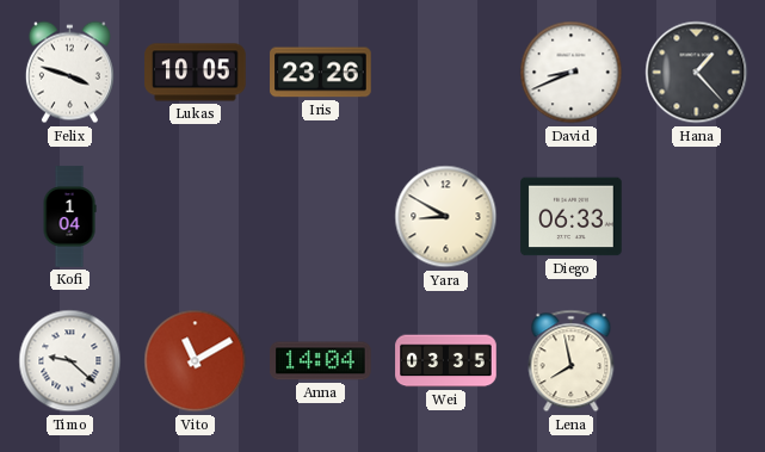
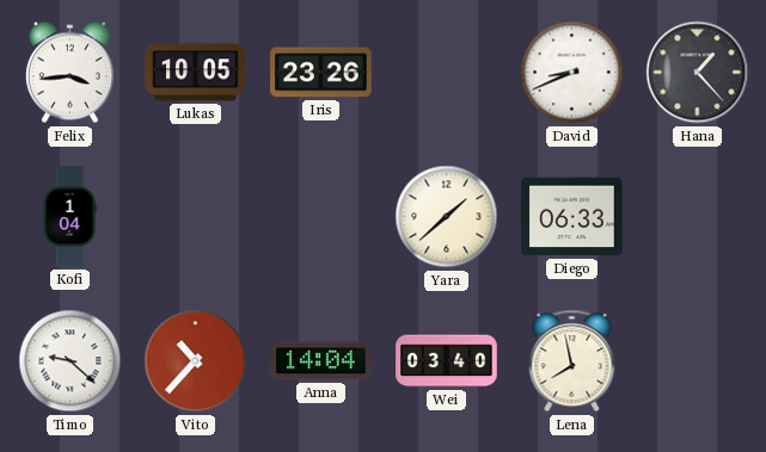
Felix: 3:48 -> 3:44 (69, 73)
Yara: 8:50 -> 1:38 (447, 217)
Vito: 11:10 -> 10:37 (196, 361)
Wei: 03:35 -> 03:40 (447, 361)
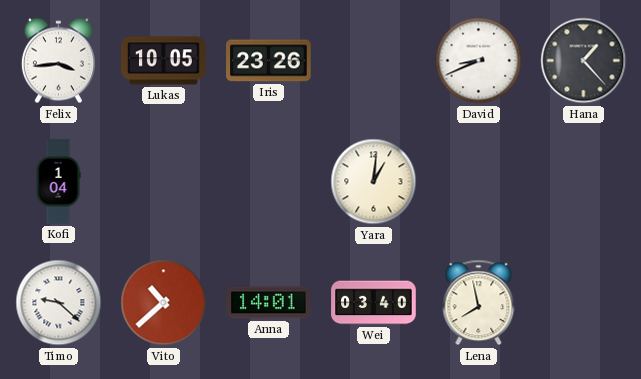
Yara: 1:38 -> 1:01 (374, 182)
Diego: 06:33 -> none (572, 217)
Vito: 10:37 -> 10:38 (164, 303)
Anna: 14:04 -> 14:01 (269, 303)
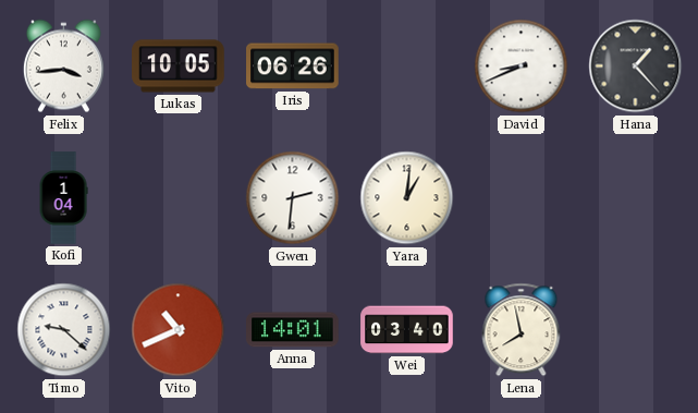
Iris: 23:26 -> 06:26 (293, 66)
Gwen: none -> 2:31 (293, 198)
Vito: 10:38 -> 10:41 (179, 330)
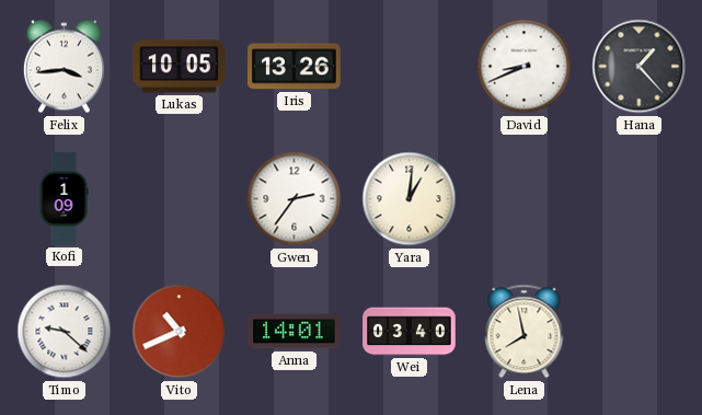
Iris: 06:26 -> 13:26 (295, 67)
Kofi: 1:04 -> 1:09 (64, 199)
Gwen: 2:31 -> 2:36 (295, 199)
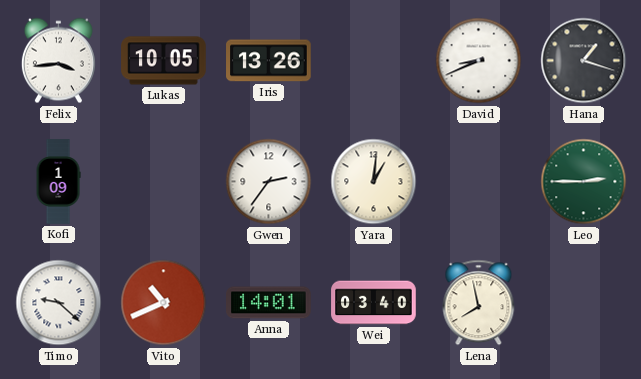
Hana: 1:23 -> 1:18 (584, 61)
Leo: none -> 2:45 (584, 182)
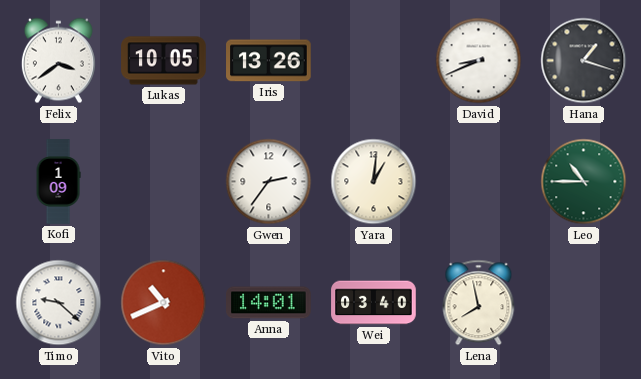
Felix: 3:44 -> 3:39 (58, 61)
Leo: 2:45 -> 10:45 (584, 182)
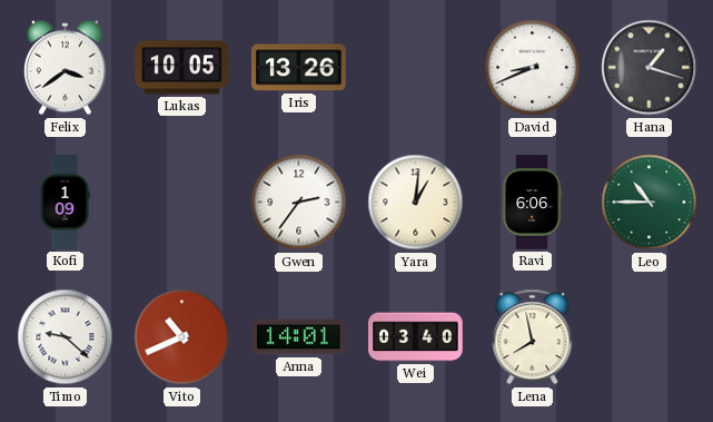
Ravi: none -> 6:06 (533, 203)
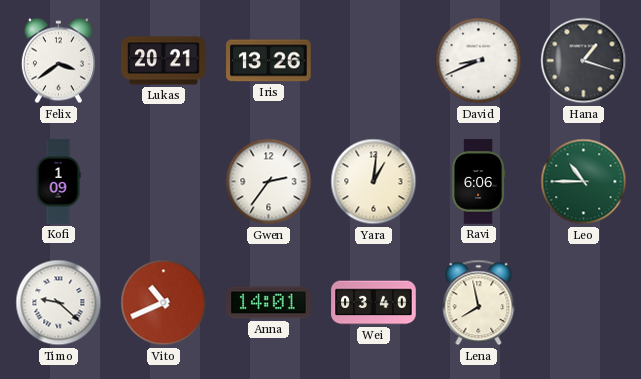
Lukas: 10:05 -> 20:21 (164, 61)
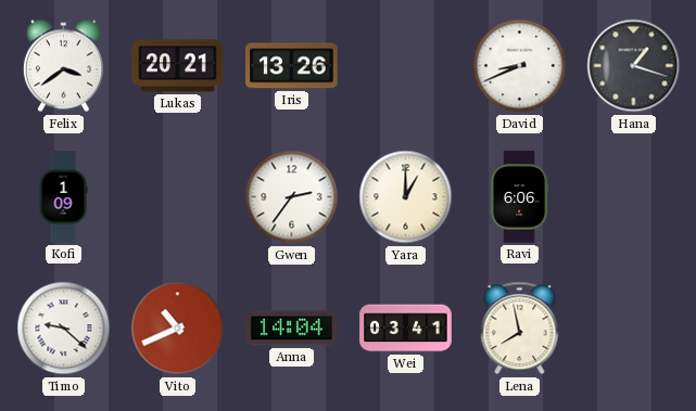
Yara: 1:01 -> 1:00 (406, 197)
Leo: 10:45 -> none (584, 182)
Anna: 14:01 -> 14:04 (292, 329)
Wei: 03:40 -> 03:41 (406, 329)
